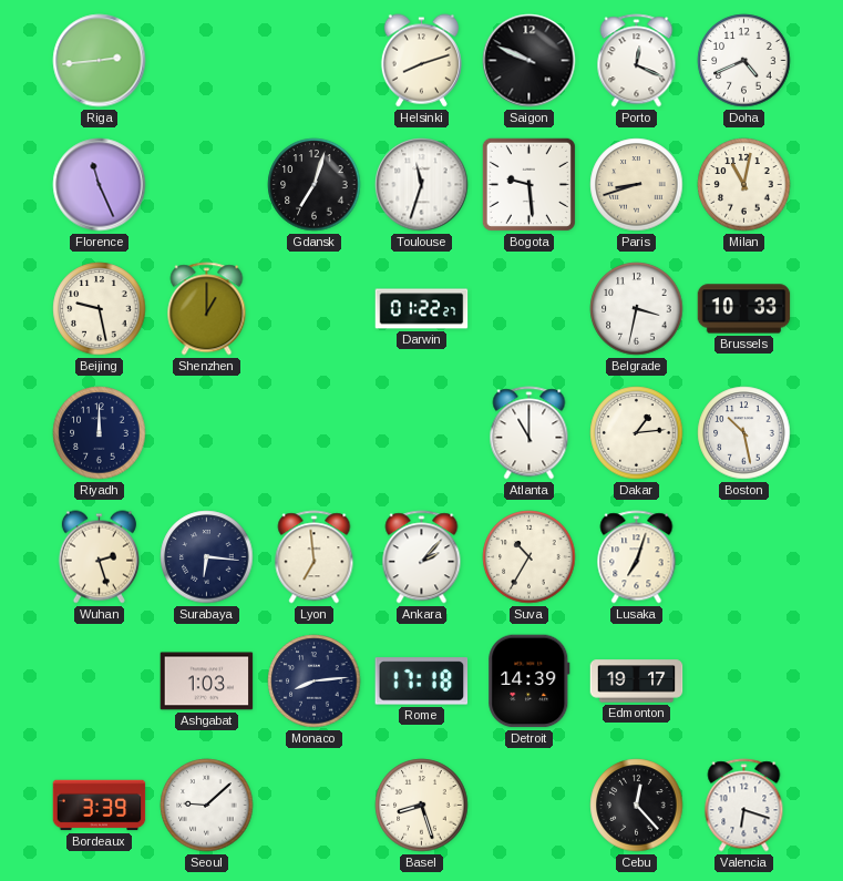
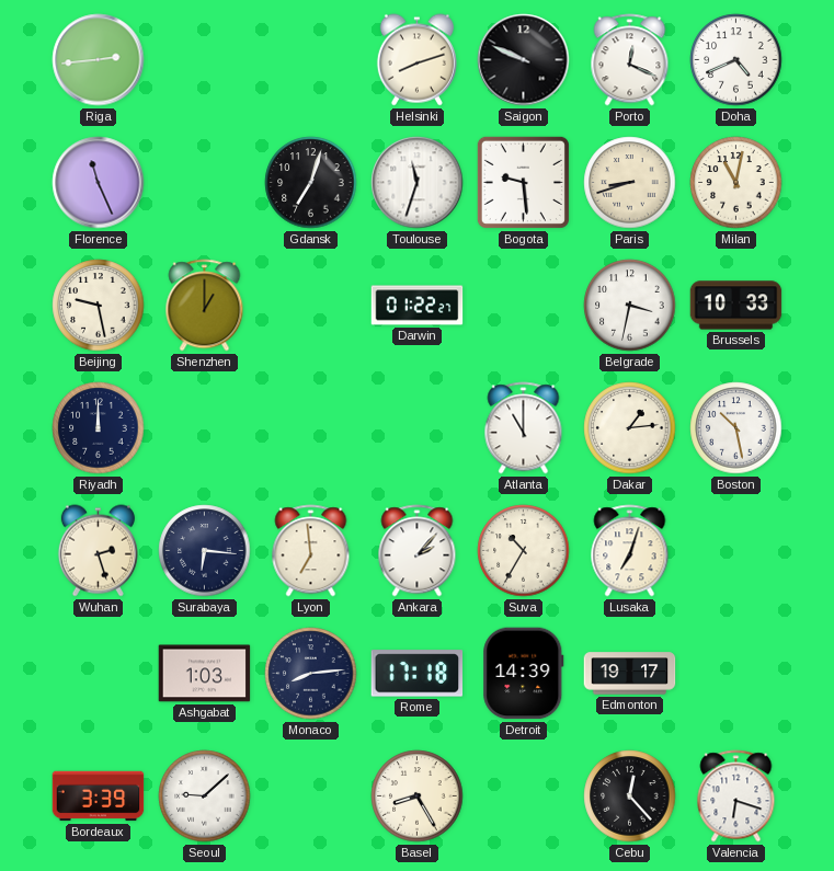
Basel: 8:27 -> 8:25 (418, 796)
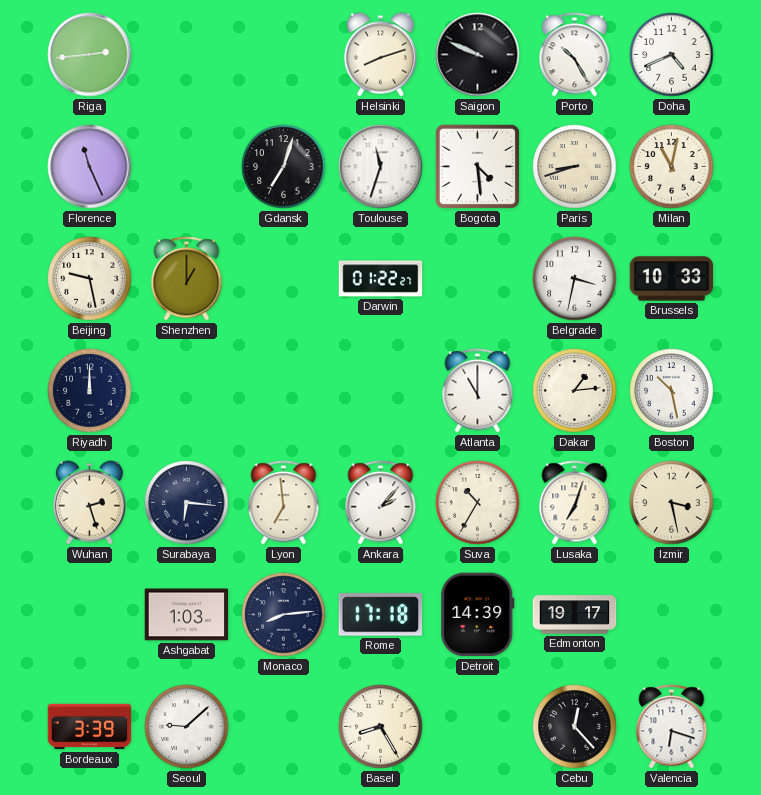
Porto: 12:19 -> 10:25 (575, 55)
Bogota: 9:29 -> 4:29 (477, 166)
Izmir: none -> 3:28 (672, 503)
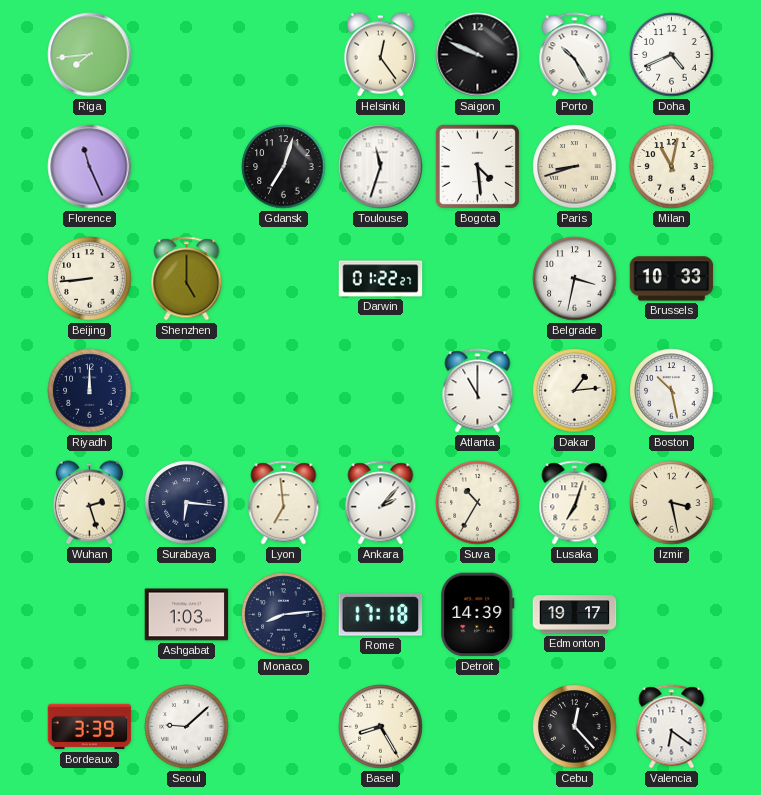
Riga: 2:44 -> 7:44 (90, 55)
Helsinki: 8:12 -> 12:24 (380, 55)
Beijing: 9:28 -> 8:44 (90, 279)
Shenzhen: 1:00 -> 5:00 (187, 279)
Valencia: 6:18 -> 6:21 (672, 727)
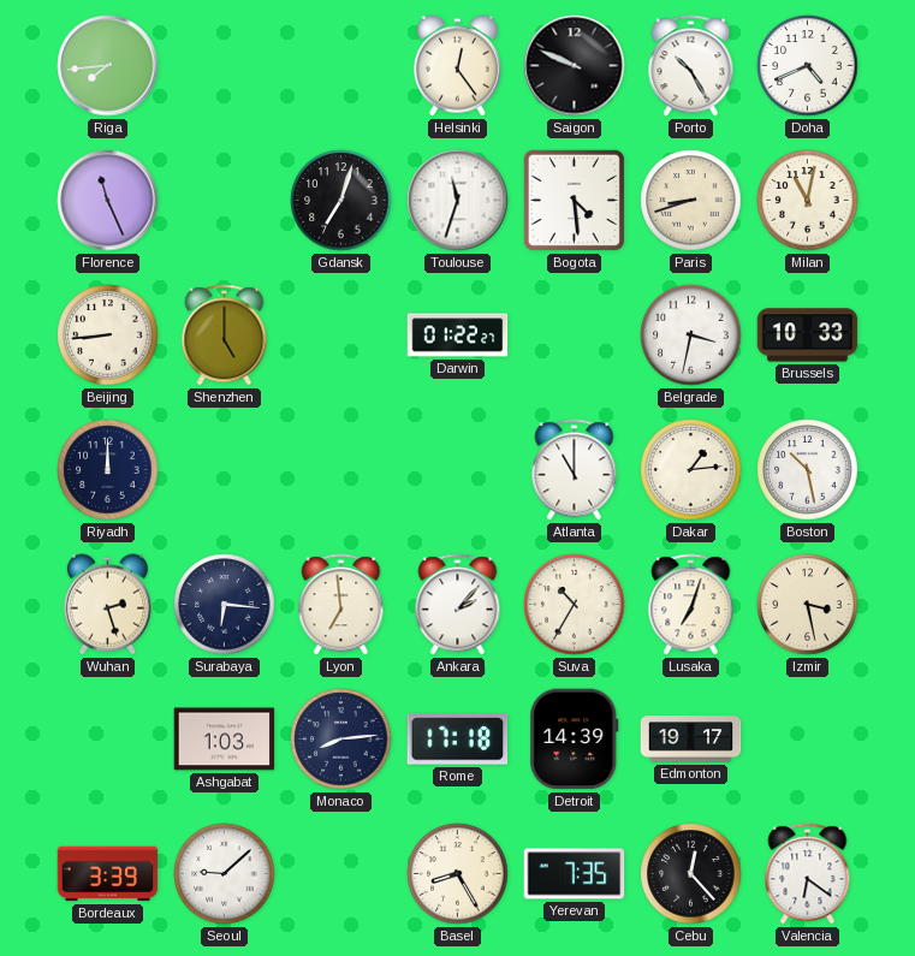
Yerevan: none -> 7:35 (575, 874)
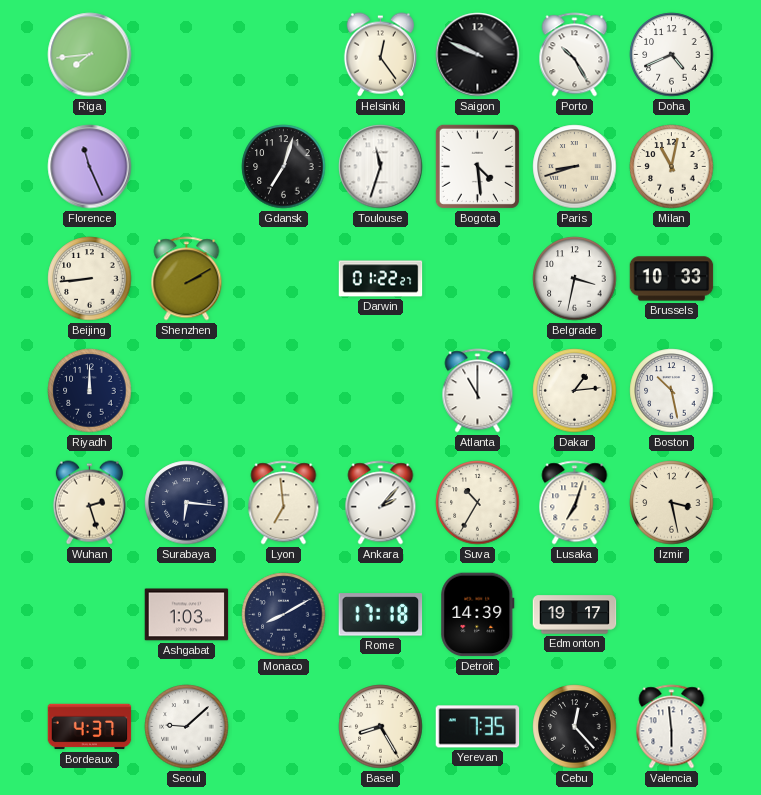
Shenzhen: 5:00 -> 2:10 (187, 279)
Monaco: 8:14 -> 8:10 (284, 615)
Bordeaux: 3:39 -> 4:37 (90, 727)
Valencia: 6:21 -> 5:59 (672, 727)
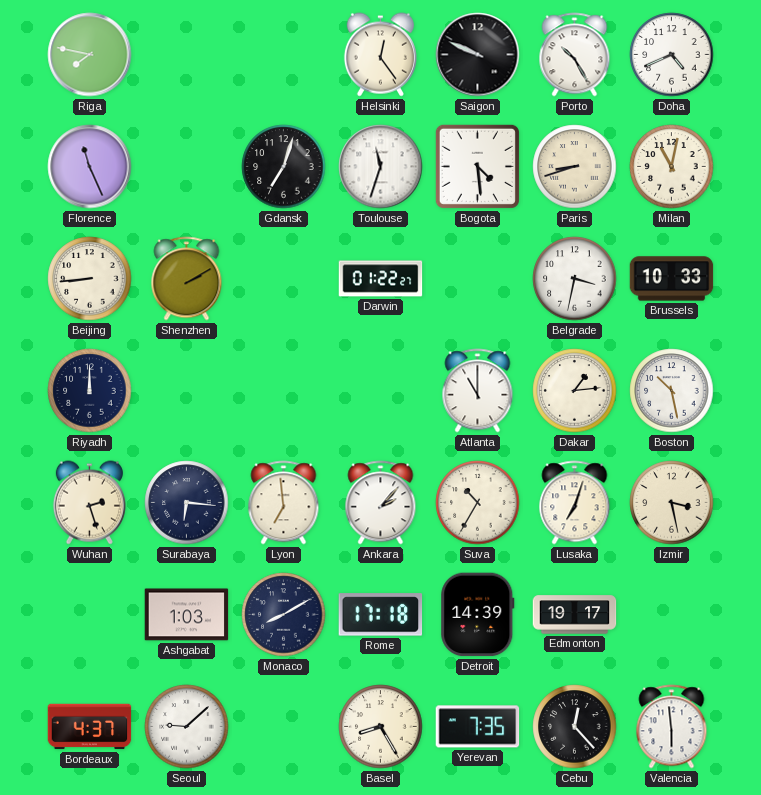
Riga: 7:44 -> 7:47 (90, 55)
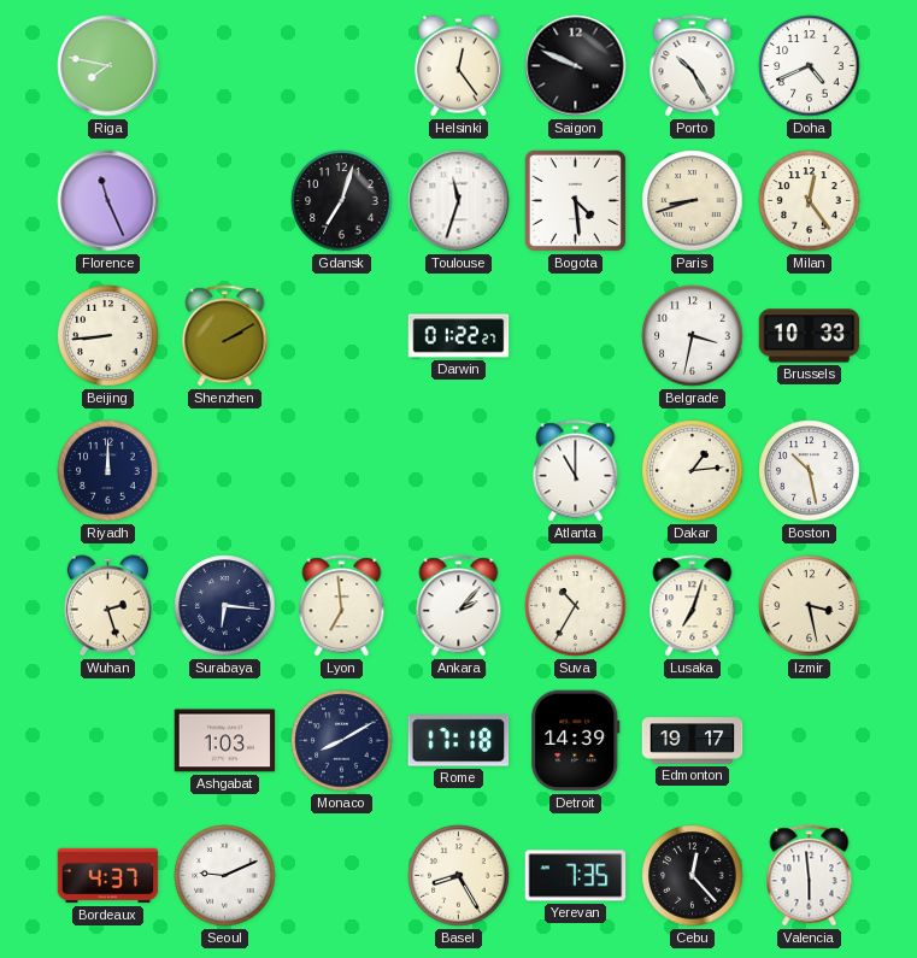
Milan: 11:02 -> 12:24 (810, 201)
Seoul: 9:08 -> 9:11 (225, 876)
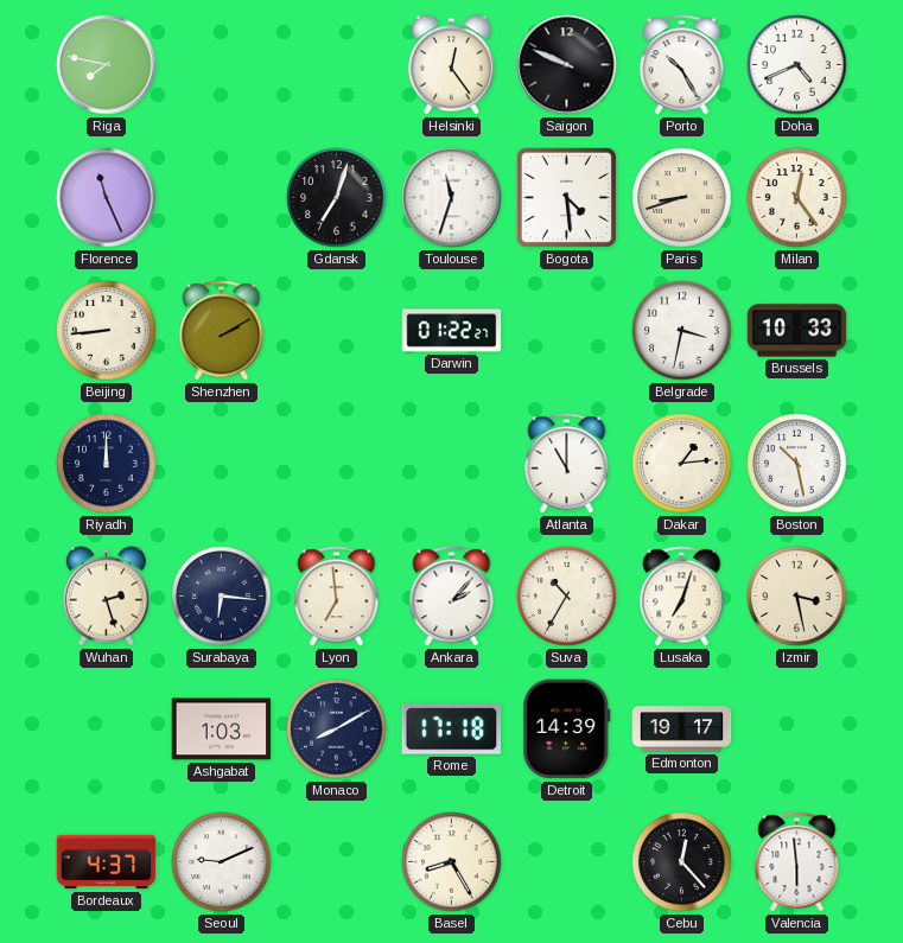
Yerevan: 7:35 -> none (576, 876)
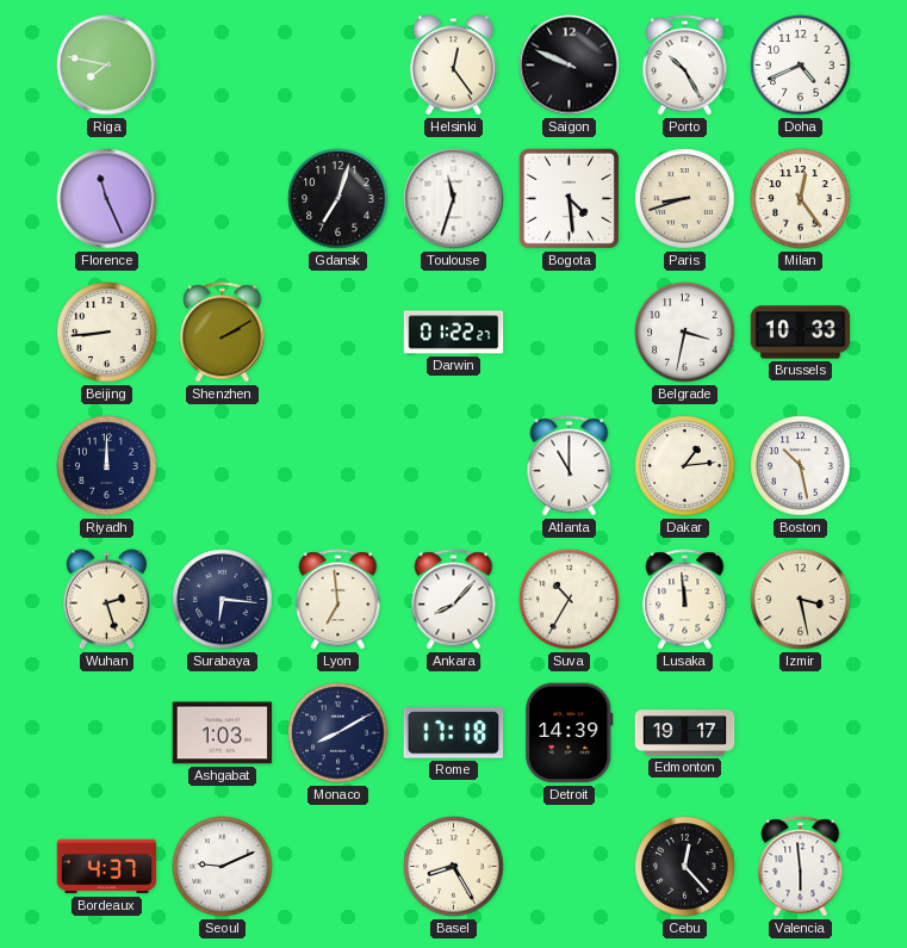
Ankara: 2:07 -> 8:07 (454, 600)
Lusaka: 7:03 -> 11:59 (685, 600)
